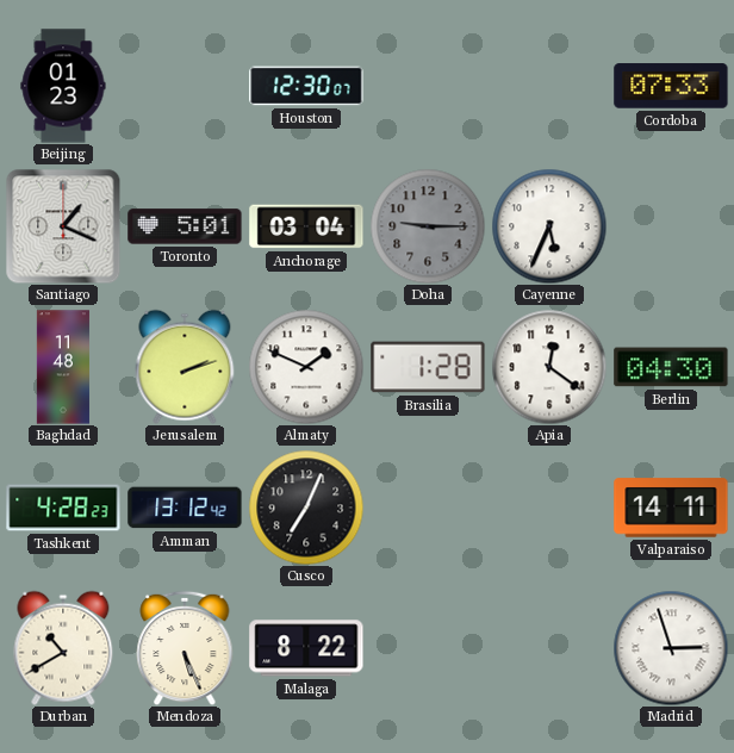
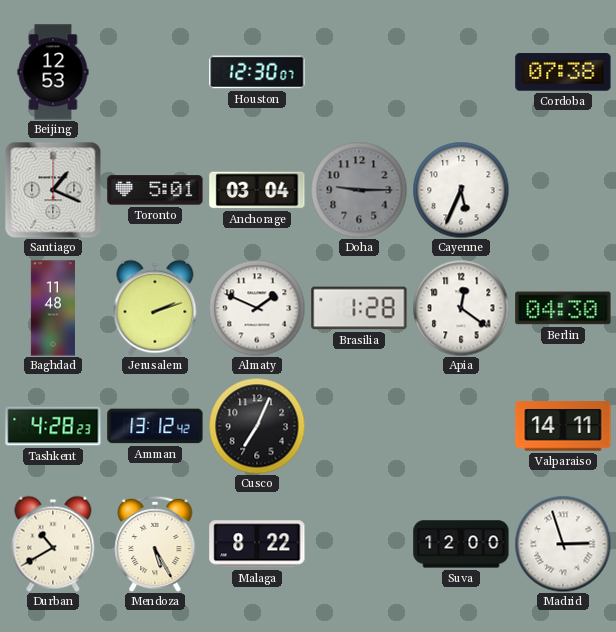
Beijing: 01:23 -> 12:53 (53, 72)
Cordoba: 07:33 -> 07:38 (563, 72)
Mendoza: 5:26 -> 5:25 (155, 544)
Suva: none -> 12:00 (461, 544)
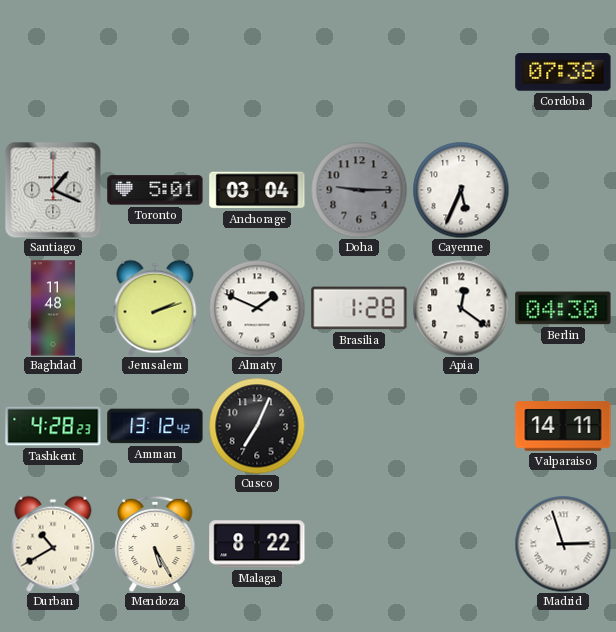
Beijing: 12:53 -> none (53, 72)
Houston: 12:30 -> none (257, 72)
Suva: 12:00 -> none (461, 544)
